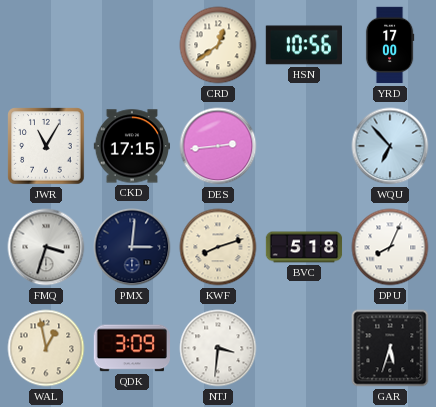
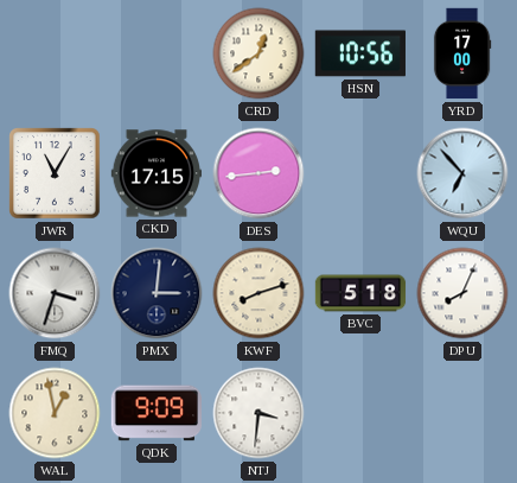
QDK: 3:09 -> 9:09 (157, 413)
GAR: 5:33 -> none (390, 348)
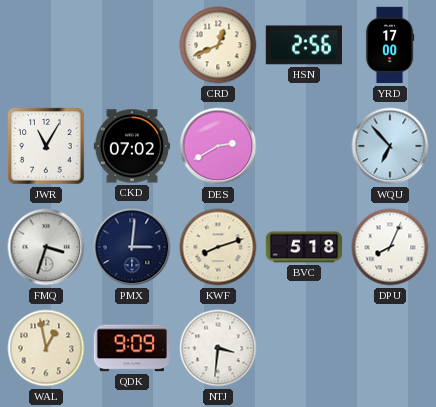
CRD: 12:39 -> 12:41 (218, 45)
HSN: 10:56 -> 2:56 (304, 45)
CKD: 17:15 -> 07:02 (131, 146)
DES: 2:44 -> 2:40 (218, 146)
